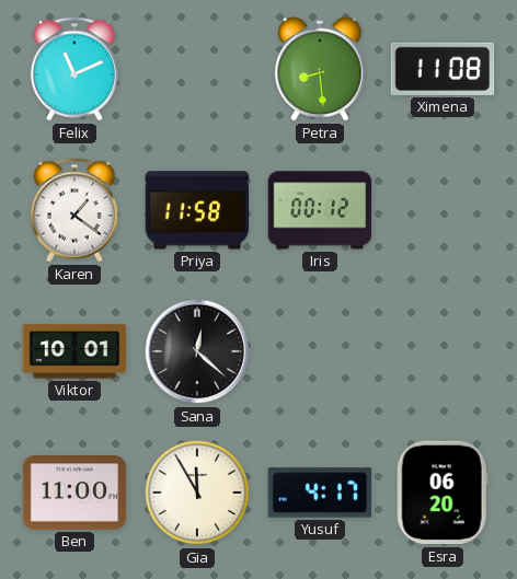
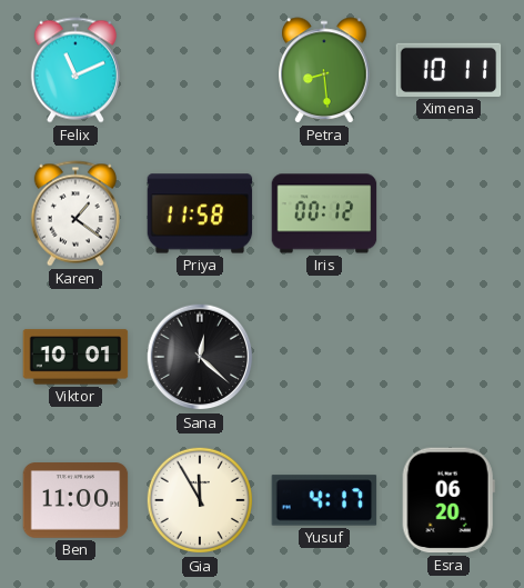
Ximena: 11:08 -> 10:11 (449, 70)
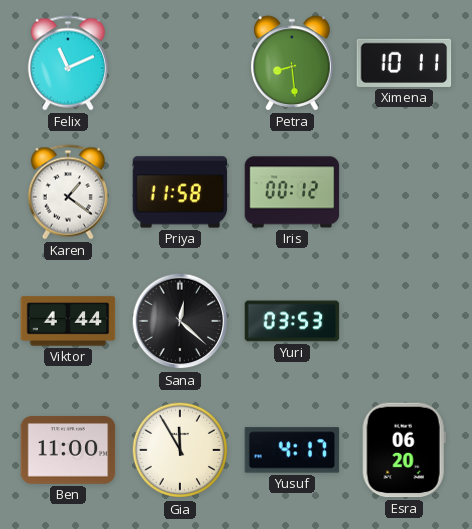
Viktor: 10:01 -> 4:44 (68, 321)
Yuri: none -> 03:53 (292, 321)
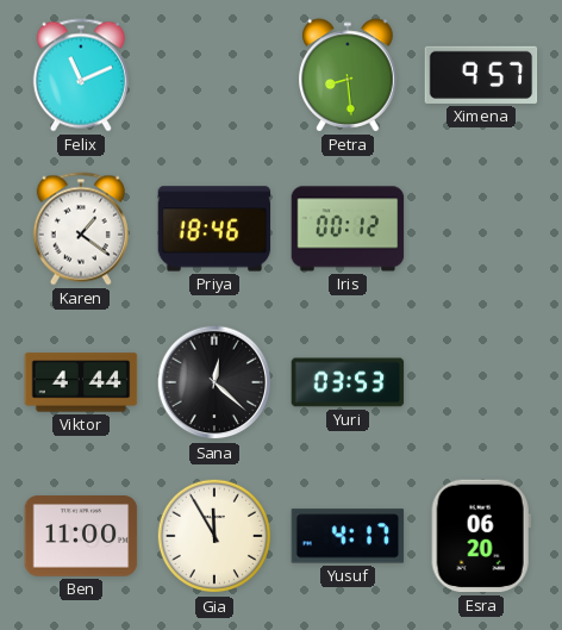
Ximena: 10:11 -> 9:57 (481, 75)
Priya: 11:58 -> 18:46 (214, 229)
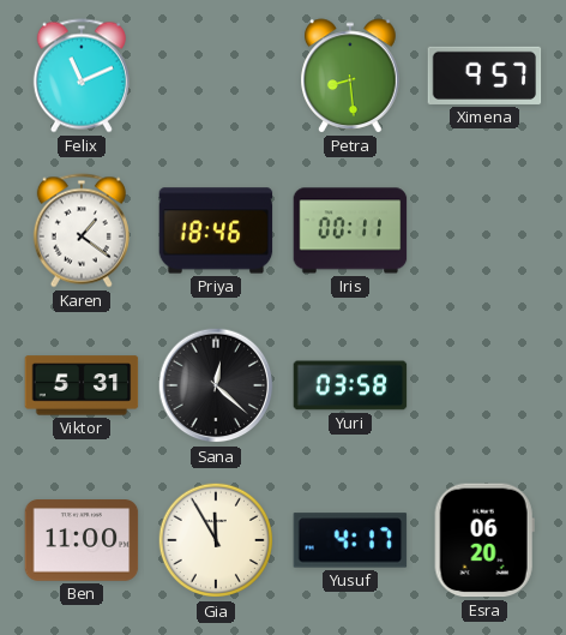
Iris: 00:12 -> 00:11 (350, 230)
Viktor: 4:44 -> 5:31 (82, 385)
Yuri: 03:53 -> 03:58 (350, 385)
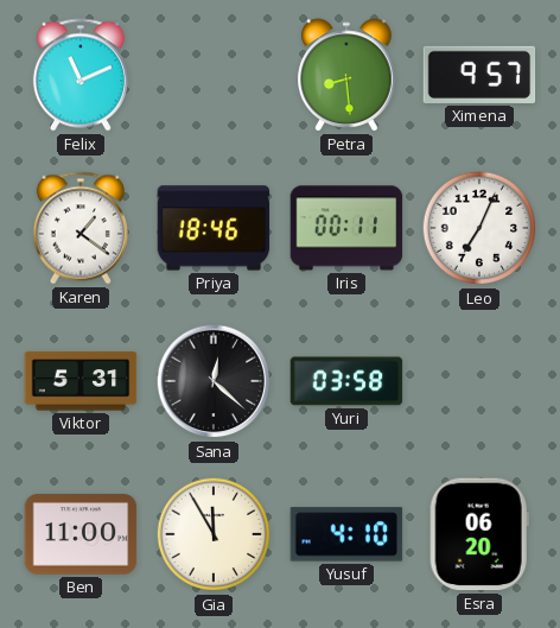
Leo: none -> 7:04 (479, 228)
Yusuf: 4:17 -> 4:10 (346, 534)
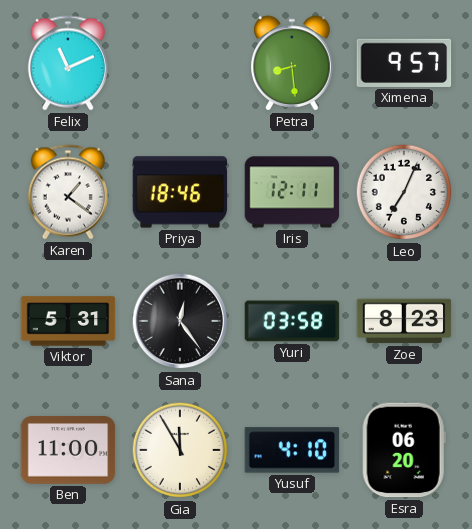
Iris: 00:11 -> 12:11 (292, 192)
Sana: 12:22 -> 12:24 (180, 321)
Zoe: none -> 8:23 (404, 321)
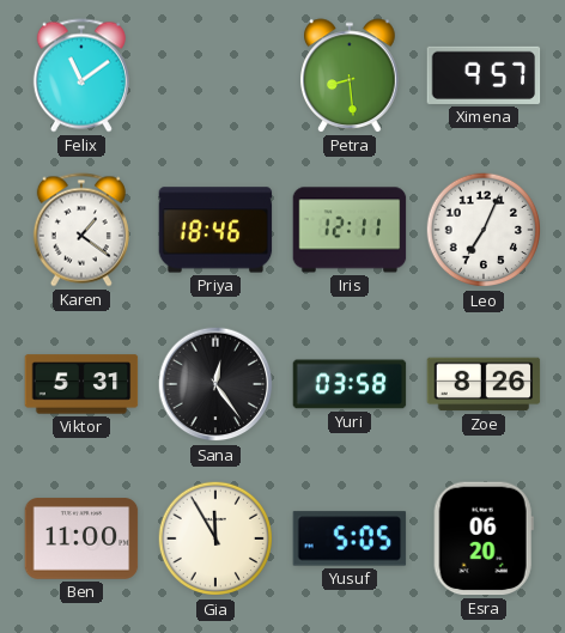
Felix: 11:11 -> 11:09 (81, 75)
Zoe: 8:23 -> 8:26 (484, 384)
Yusuf: 4:10 -> 5:05 (350, 538)
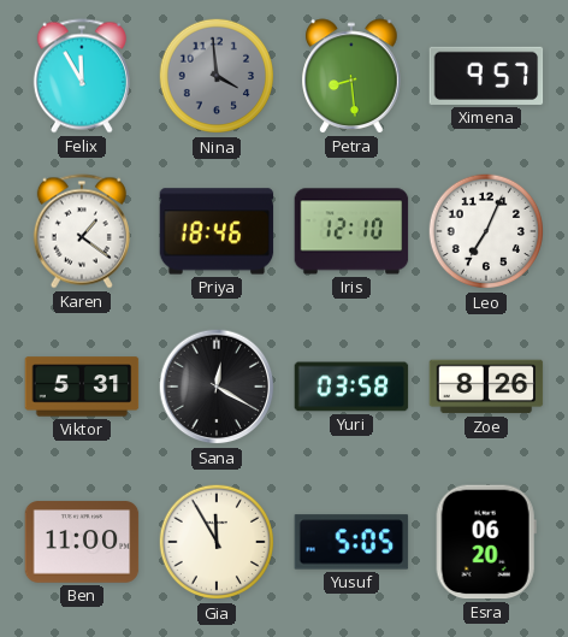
Felix: 11:09 -> 11:55 (82, 76)
Nina: none -> 3:59 (217, 76)
Iris: 12:11 -> 12:10 (351, 231)
Sana: 12:24 -> 12:20 (217, 387)
